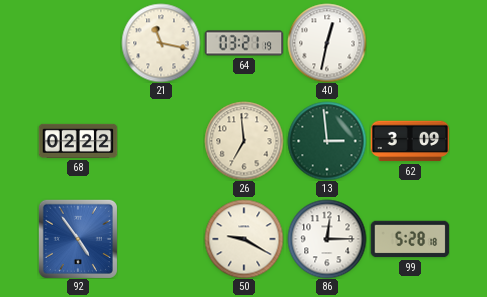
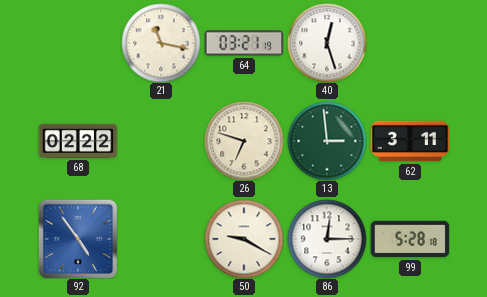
40: 12:32 -> 12:27 (327, 43)
26: 6:59 -> 6:48 (244, 141)
62: 3:09 -> 3:11 (410, 141)
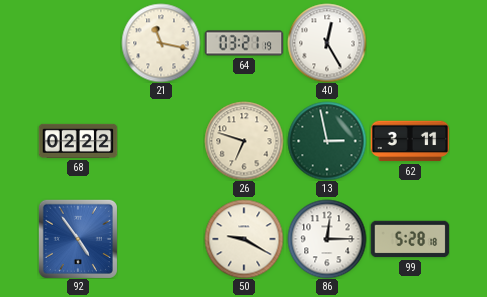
40: 12:27 -> 12:25 (327, 43)
13: 2:59 -> 2:58 (327, 141)
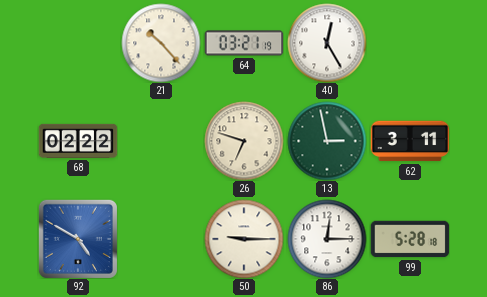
21: 11:17 -> 10:23 (161, 43)
92: 4:54 -> 4:50 (78, 239)
50: 9:20 -> 9:15 (244, 239)
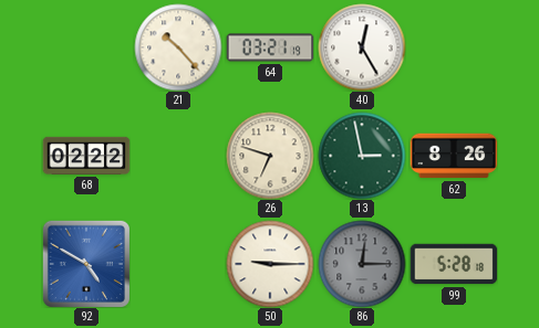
62: 3:11 -> 8:26 (454, 156)
86 dial: white -> grey (362, 264)
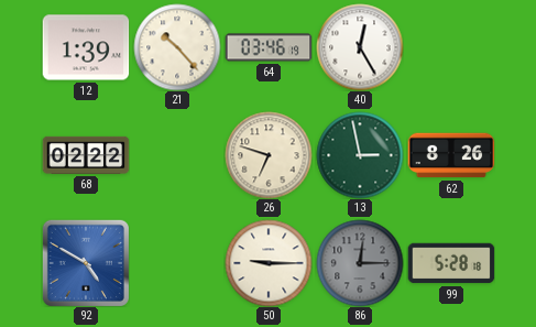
12: none -> 1:39 (86, 47)
64: 03:21 -> 03:46 (269, 47)
